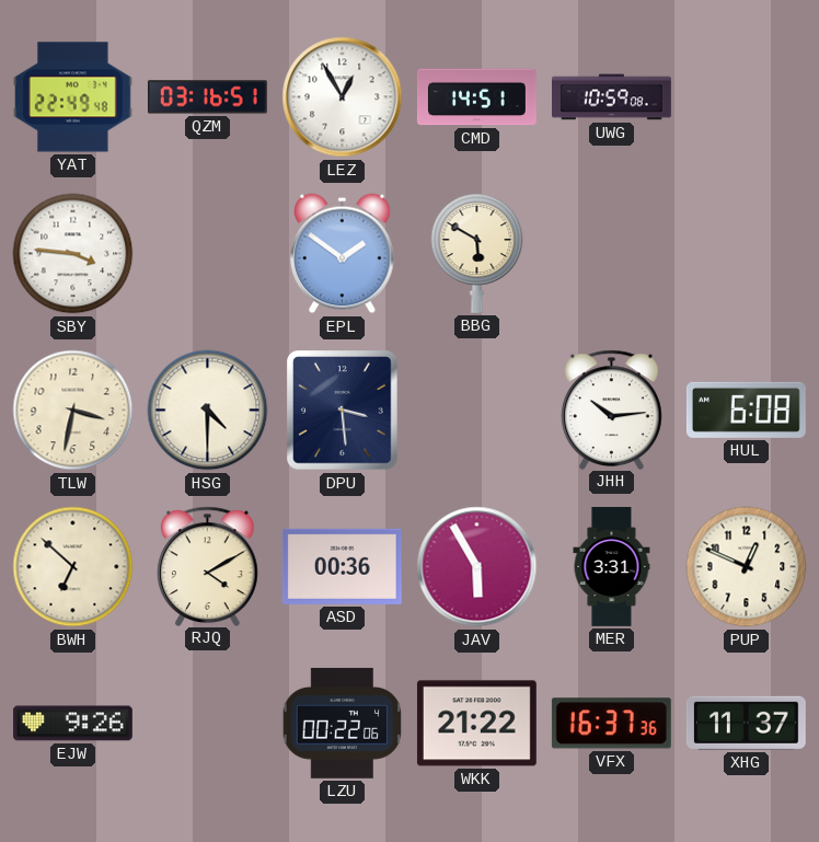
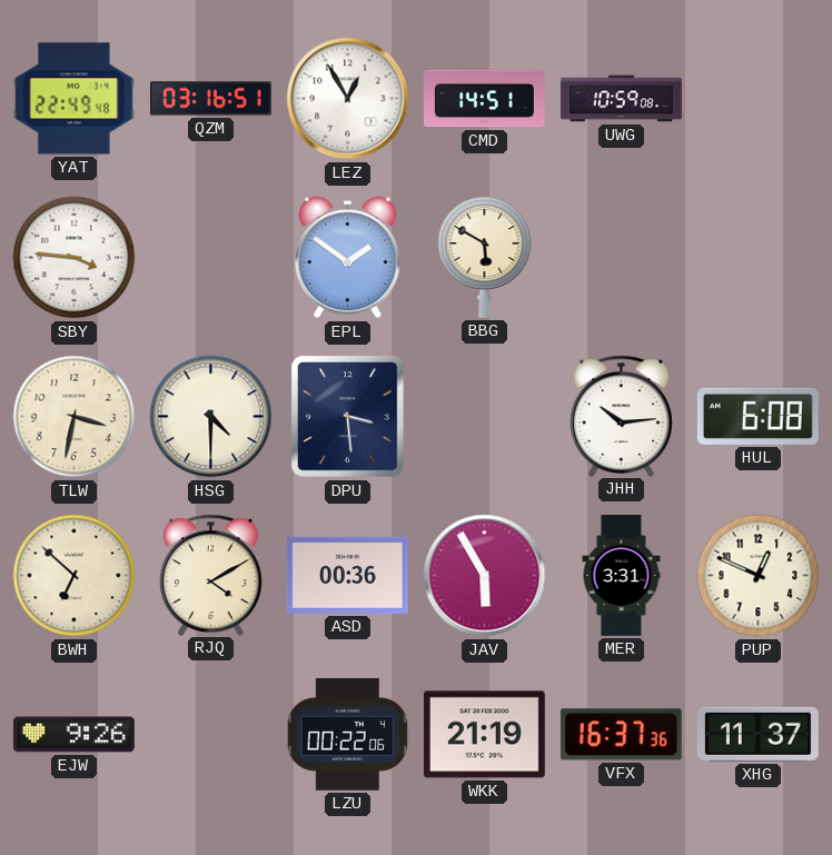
WKK: 21:22 -> 21:19 (484, 735)
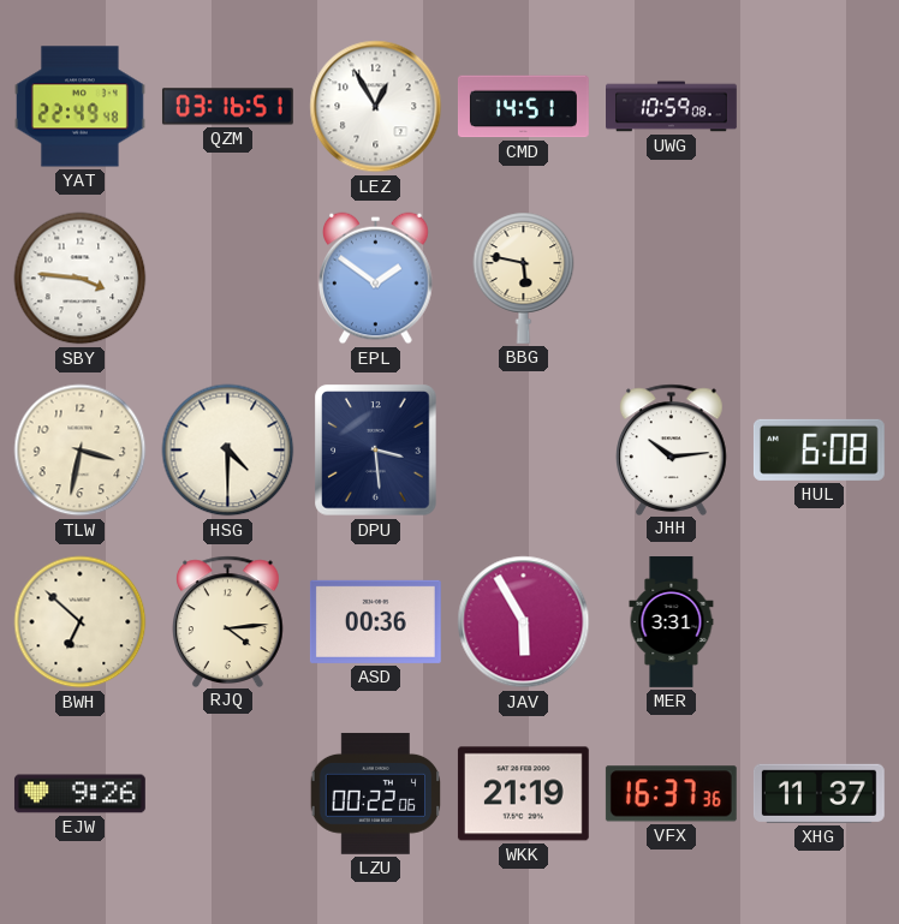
BBG: 5:50 -> 5:47 (524, 278)
RJQ: 4:10 -> 4:14 (228, 621)
PUP: 12:49 -> none (759, 576)
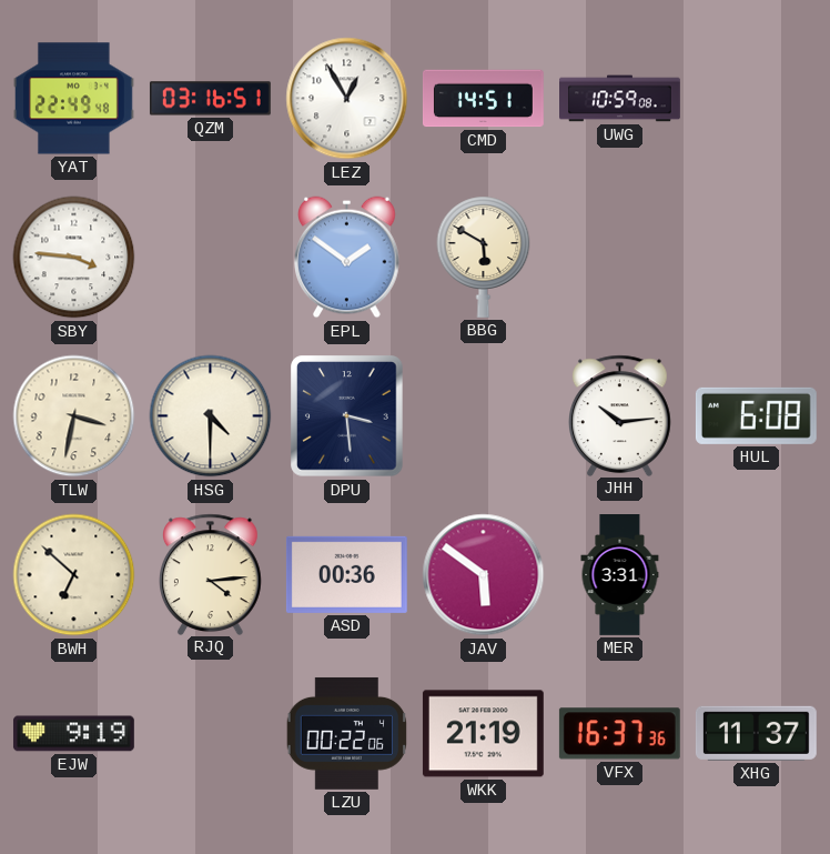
BBG: 5:47 -> 5:50 (484, 257)
JAV: 5:55 -> 5:51 (484, 575)
EJW: 9:26 -> 9:19 (73, 734)
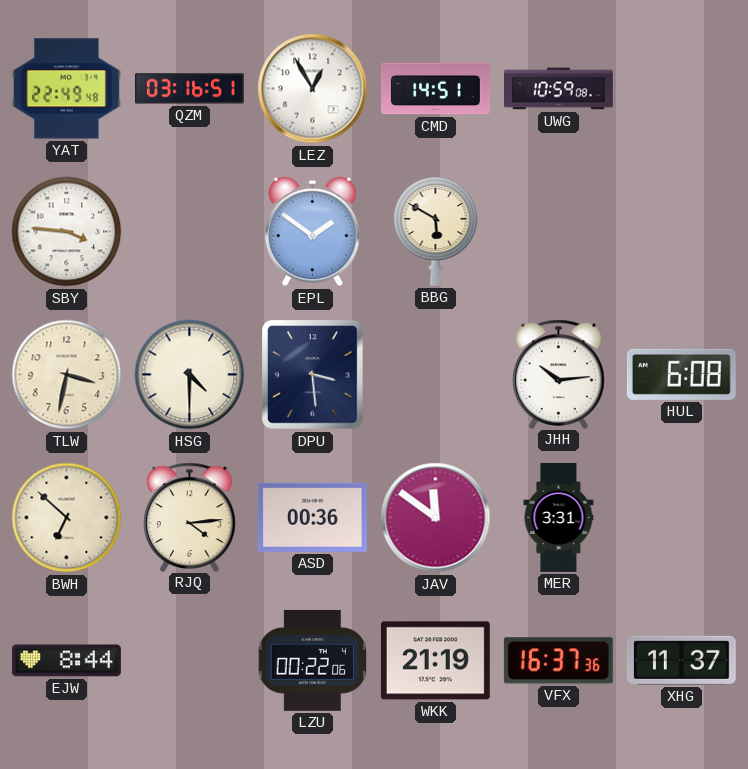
JAV: 5:51 -> 11:51 (436, 518)
EJW: 9:19 -> 8:44 (66, 661)
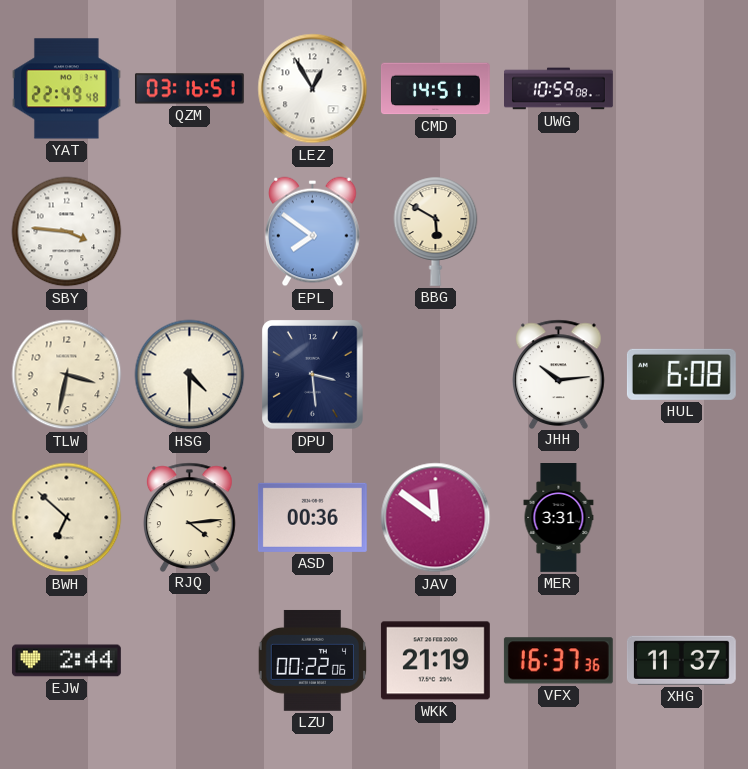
EPL: 1:51 -> 7:51 (313, 232)
EJW: 8:44 -> 2:44 (66, 661)
